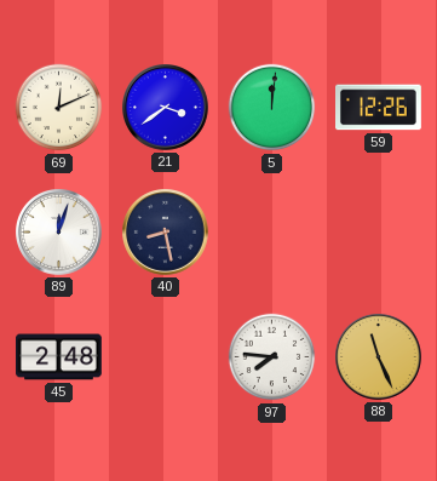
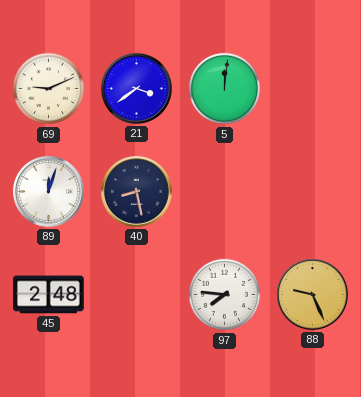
69: 12:11 -> 9:11 (49, 89)
59: 12:26 -> none (379, 108)
88: 11:26 -> 9:26 (313, 295)
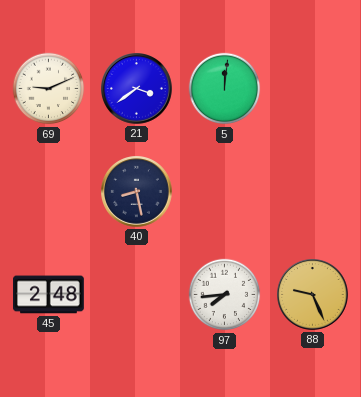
89: 12:03 -> none (49, 192)
97: 7:46 -> 7:44 (225, 295)
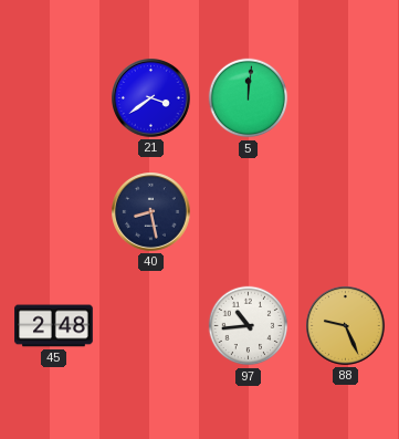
69: 9:11 -> none (49, 89)
97: 7:44 -> 10:44 (249, 326)
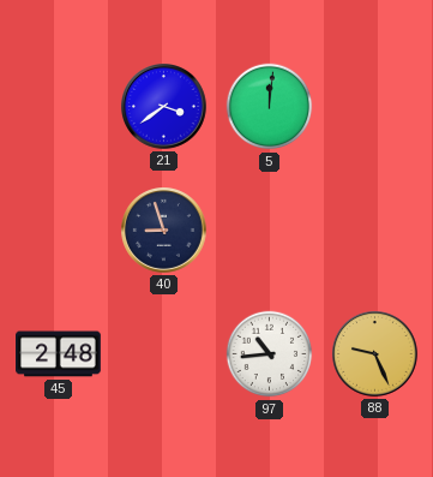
40: 8:28 -> 8:57 (164, 231)
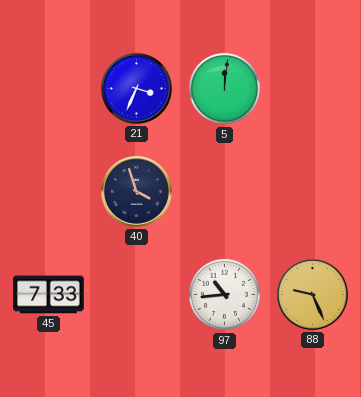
21: 3:39 -> 3:34 (137, 89)
40: 8:57 -> 3:57 (137, 192)
45: 2:48 -> 7:33 (49, 295)
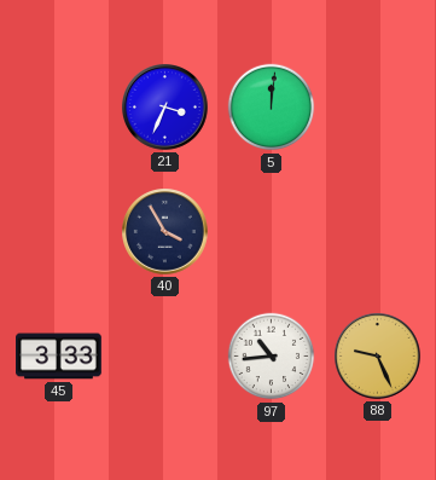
40: 3:57 -> 3:55 (165, 232)
45: 7:33 -> 3:33 (59, 357)
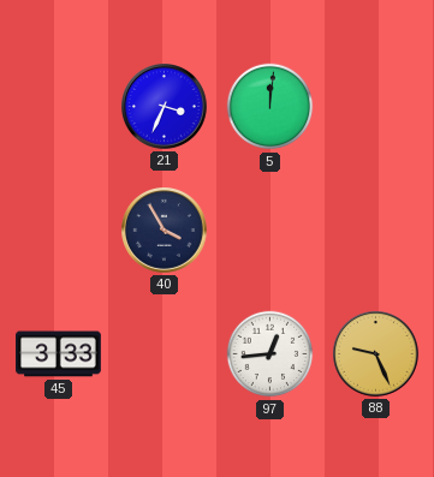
97: 10:44 -> 12:44 (270, 354)
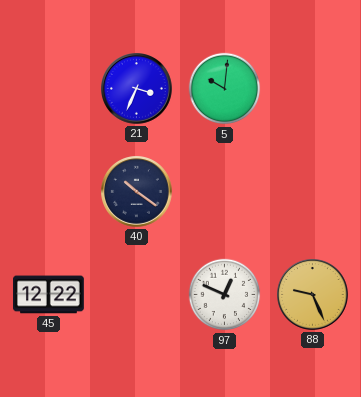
5: 12:01 -> 10:01 (225, 89)
40: 3:55 -> 10:21 (137, 192)
45: 3:33 -> 12:22 (49, 295)
97: 12:44 -> 12:49 (225, 295)
